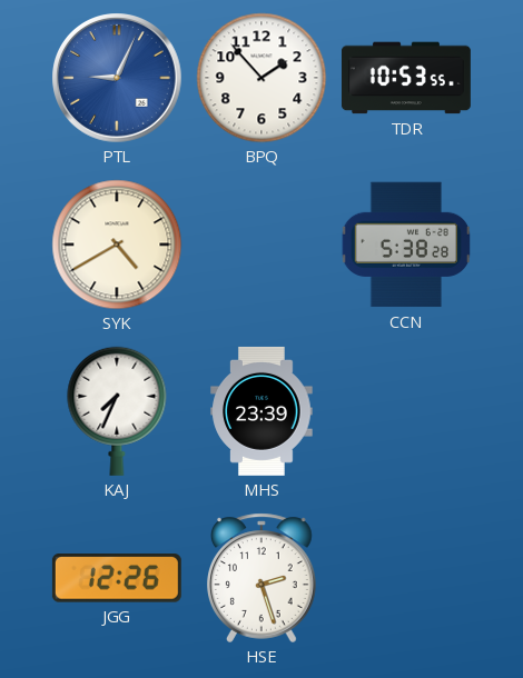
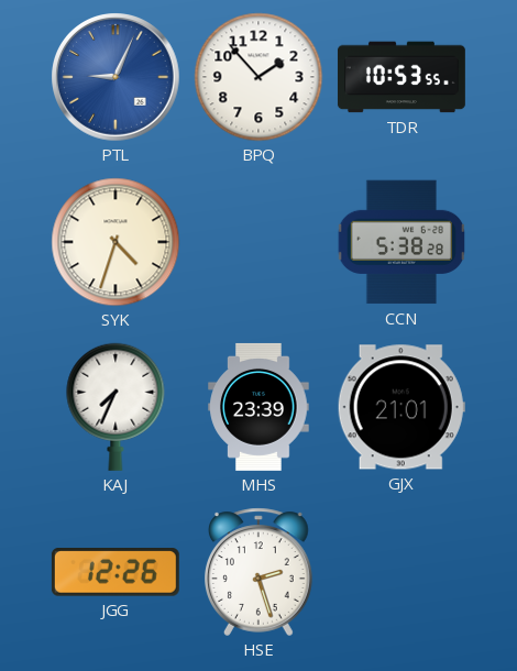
SYK: 4:40 -> 4:33 (116, 242)
GJX: none -> 21:01 (402, 407)
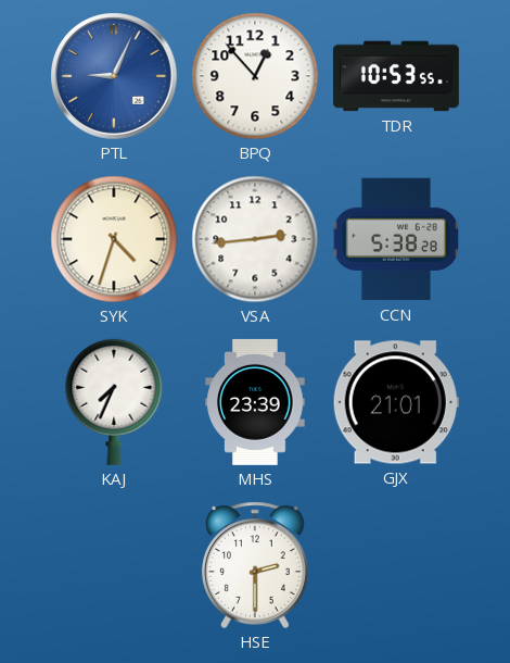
BPQ: 1:53 -> 12:53 (255, 76)
VSA: none -> 2:44 (255, 239)
JGG: 12:26 -> none (116, 572)
HSE: 2:27 -> 2:30 (256, 565)
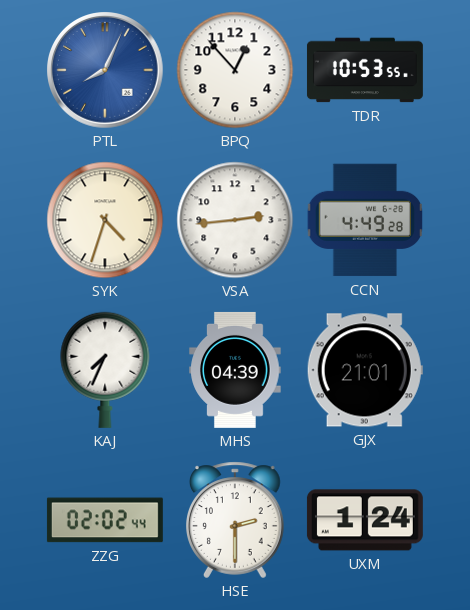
PTL: 9:04 -> 8:04 (105, 70)
CCN: 5:38 -> 4:49 (364, 220)
MHS: 23:39 -> 04:39 (235, 370)
ZZG: none -> 02:02 (105, 520)
UXM: none -> 1:24 (365, 520)
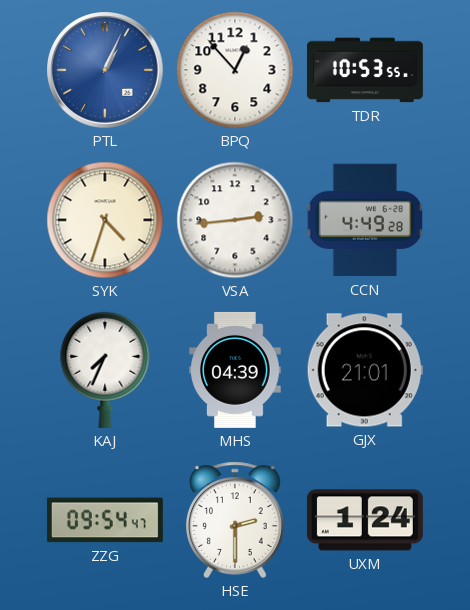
PTL: 8:04 -> 1:04 (105, 70)
ZZG: 02:02 -> 09:54 (105, 520)
